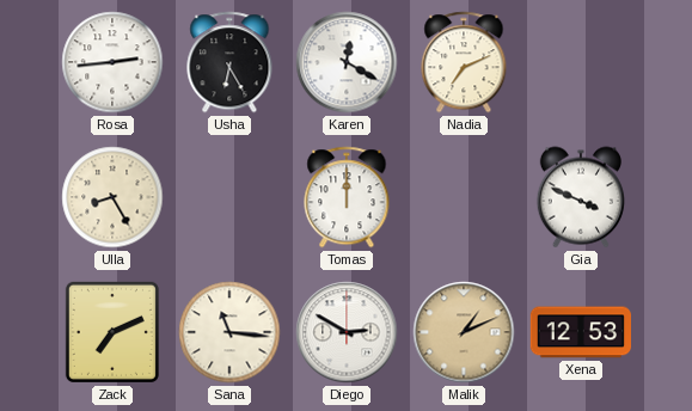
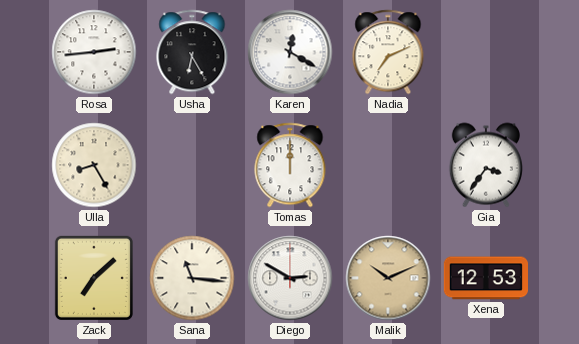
Gia: 3:49 -> 3:36 (486, 165)
Zack: 7:11 -> 7:08 (94, 278)
Malik: 1:11 -> 10:11 (388, 278)
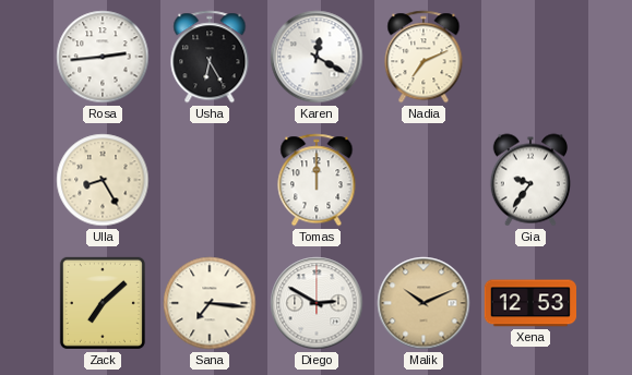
Gia: 3:36 -> 9:36 (530, 180)
Sana: 11:16 -> 7:16 (210, 303)
